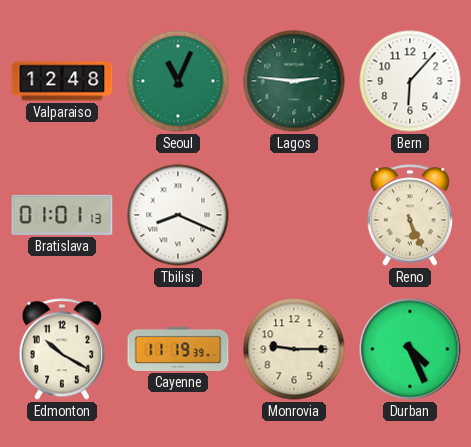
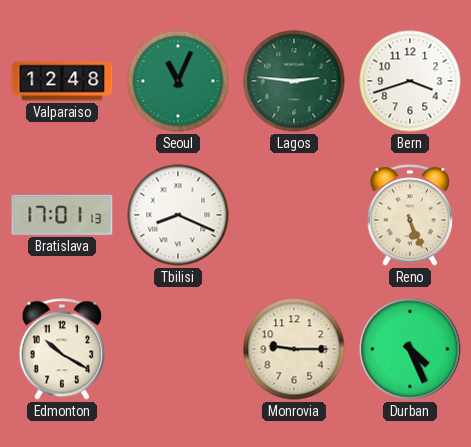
Bern: 6:07 -> 3:42 (410, 81)
Bratislava: 01:01 -> 17:01 (62, 215)
Cayenne: 11:19 -> none (178, 349)
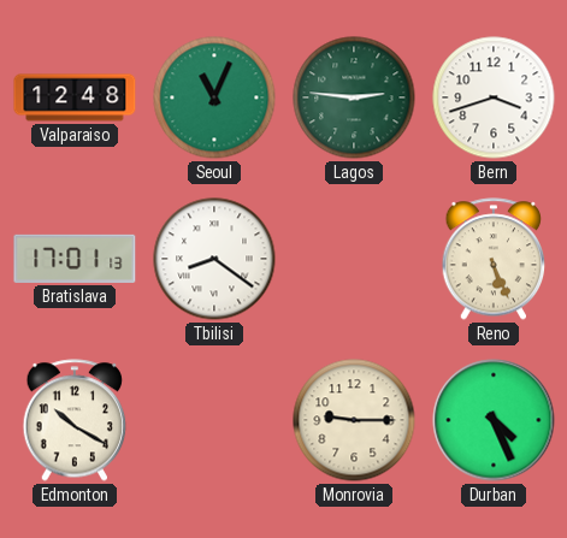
Tbilisi: 8:19 -> 8:21 (214, 259)
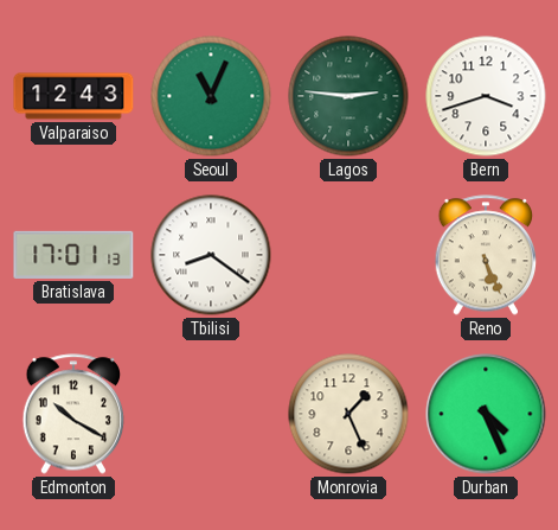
Valparaiso: 12:48 -> 12:43 (73, 96)
Monrovia: 9:15 -> 1:26 (348, 414)
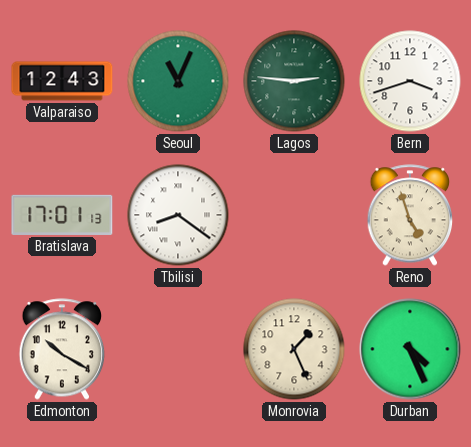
Reno: 5:26 -> 4:57 (410, 215)
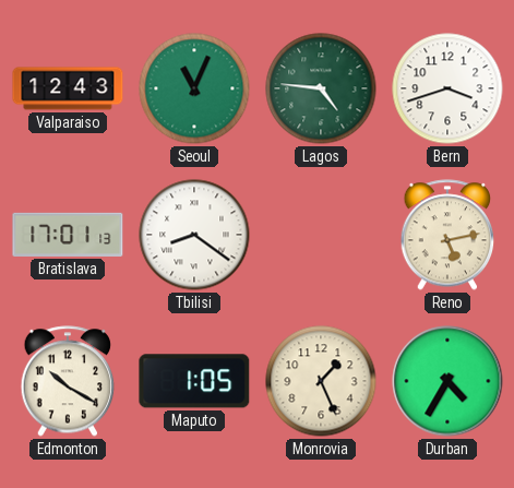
Lagos: 2:46 -> 4:46 (321, 88)
Reno: 4:57 -> 5:13 (447, 235)
Maputo: none -> 1:05 (194, 381)
Durban: 4:26 -> 4:35 (447, 381)
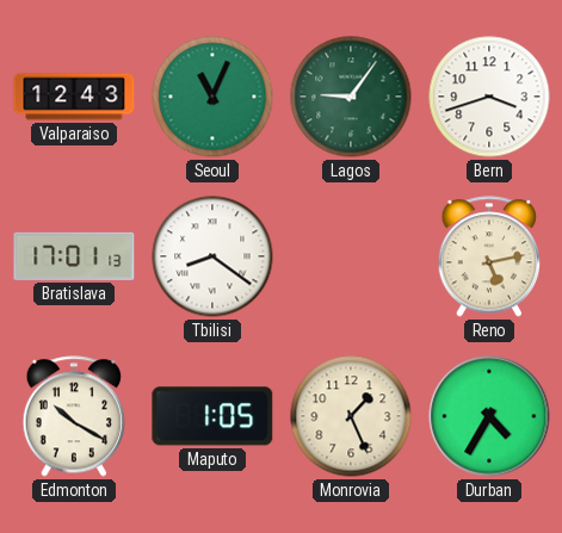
Lagos: 4:46 -> 9:06 (351, 97)
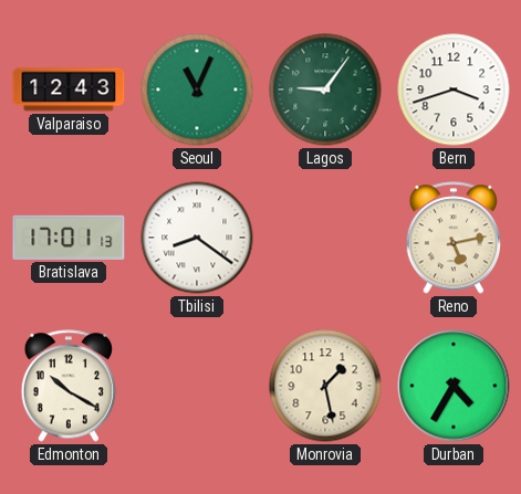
Maputo: 1:05 -> none (212, 416)
Monrovia: 1:26 -> 1:28 (325, 386)
